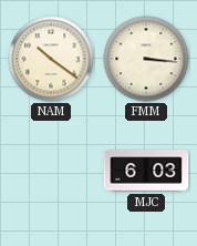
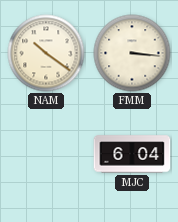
MJC: 6:03 -> 6:04 (132, 154)
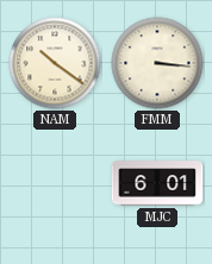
MJC: 6:04 -> 6:01 (157, 183)
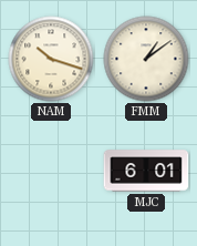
NAM: 10:21 -> 10:18 (51, 59)
FMM: 3:16 -> 1:09 (146, 59)
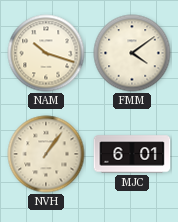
FMM: 1:09 -> 4:09 (132, 53)
NVH: none -> 1:06 (46, 154)
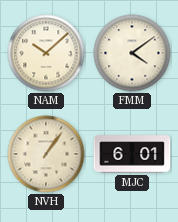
NAM: 10:18 -> 10:08 (46, 53)
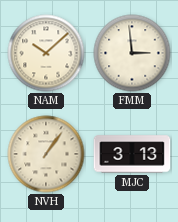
FMM: 4:09 -> 2:59 (132, 53)
MJC: 6:01 -> 3:13 (132, 154)
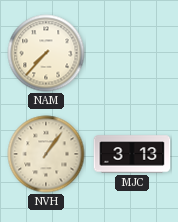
NAM: 10:08 -> 7:37 (46, 53)
FMM: 2:59 -> none (132, 53)
